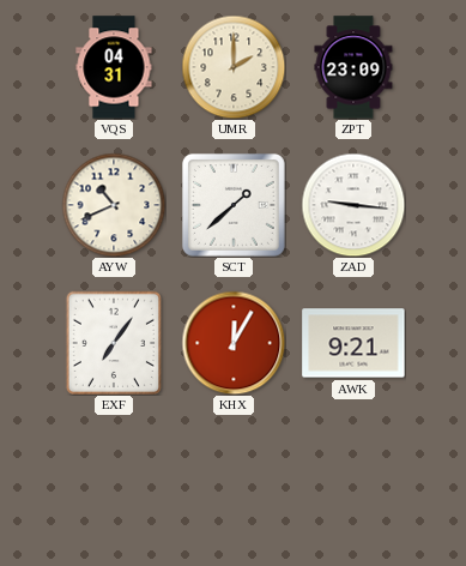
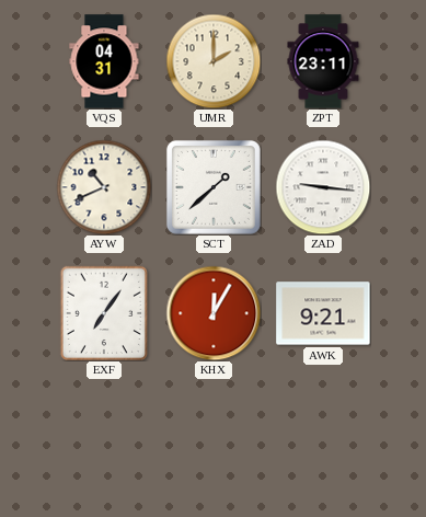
ZPT: 23:09 -> 23:11 (323, 61)
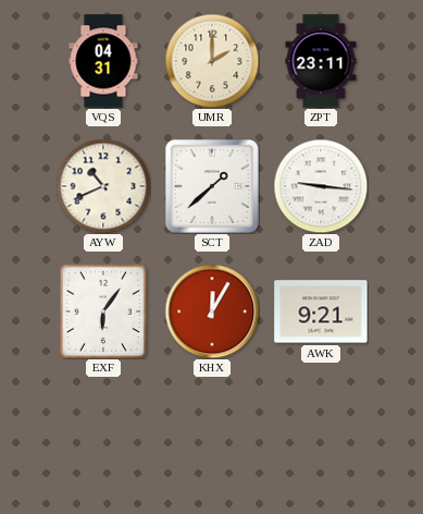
EXF: 7:06 -> 6:06 (103, 311)
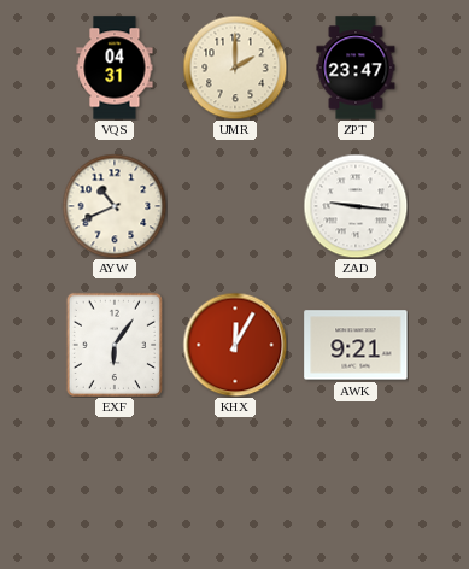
ZPT: 23:11 -> 23:47 (356, 68)
SCT: 1:38 -> none (212, 186)
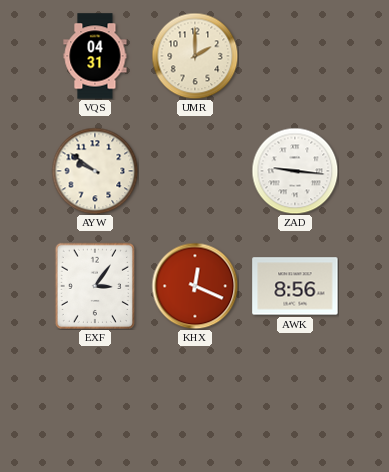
ZPT: 23:47 -> none (356, 68)
AYW: 10:41 -> 9:51 (95, 171)
EXF: 6:06 -> 3:06 (95, 286)
KHX: 12:05 -> 12:19 (195, 286)
AWK: 9:21 -> 8:56 (295, 286)
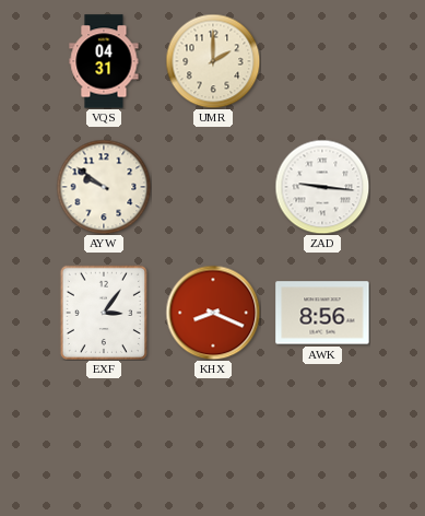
KHX: 12:19 -> 8:19 (213, 313)
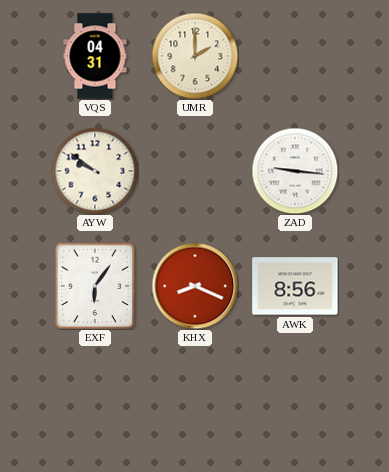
EXF: 3:06 -> 6:06 (95, 286)
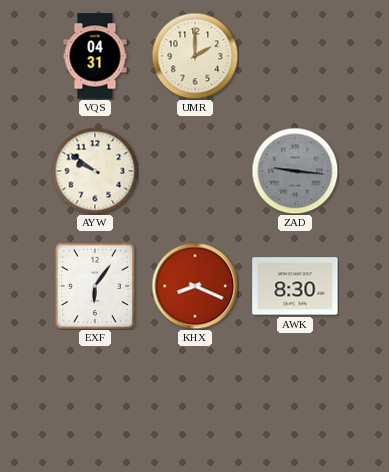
ZAD dial: white -> grey (295, 171)
AWK: 8:56 -> 8:30 (295, 286)
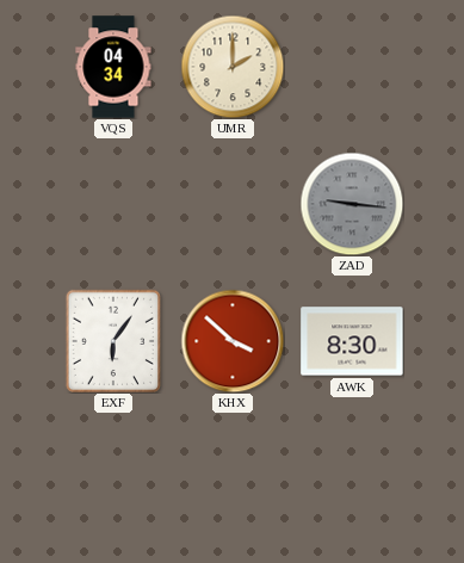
VQS: 04:31 -> 04:34 (113, 67)
AYW: 9:51 -> none (95, 171)
KHX: 8:19 -> 3:52 (233, 341)
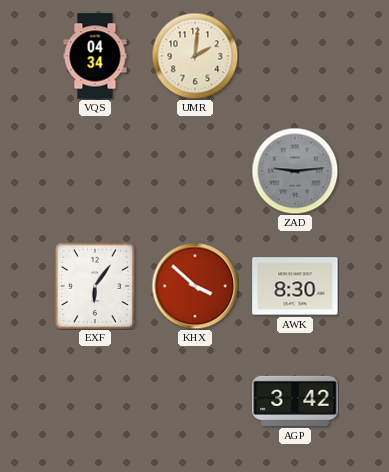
UMR: 2:00 -> 2:01 (195, 56)
ZAD: 9:16 -> 9:14 (295, 171)
AGP: none -> 3:42 (295, 401)
